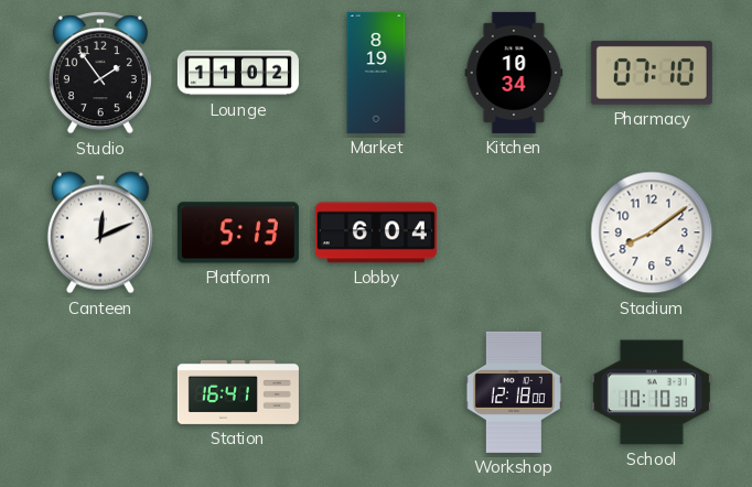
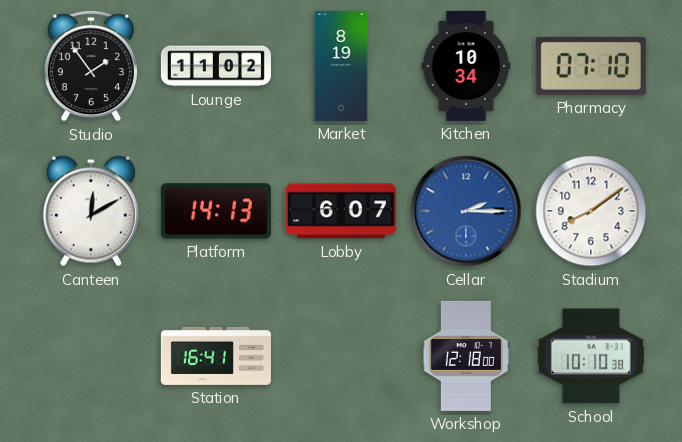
Canteen: 12:11 -> 12:10 (91, 211)
Platform: 5:13 -> 14:13 (216, 211)
Lobby: 6:04 -> 6:07 (341, 211)
Cellar: none -> 2:15 (466, 211)
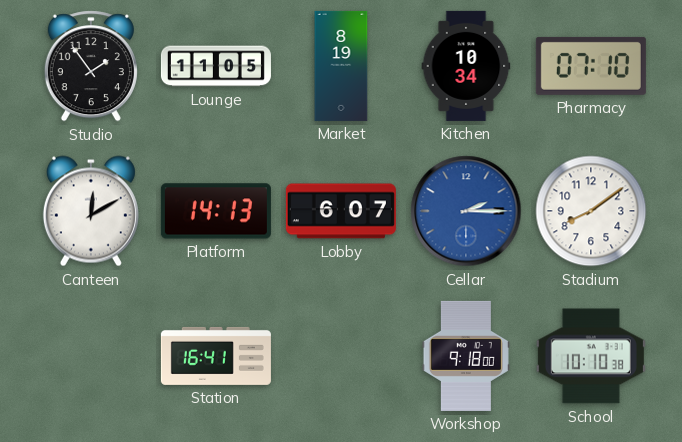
Lounge: 11:02 -> 11:05 (216, 66)
Workshop: 12:18 -> 9:18 (466, 356)
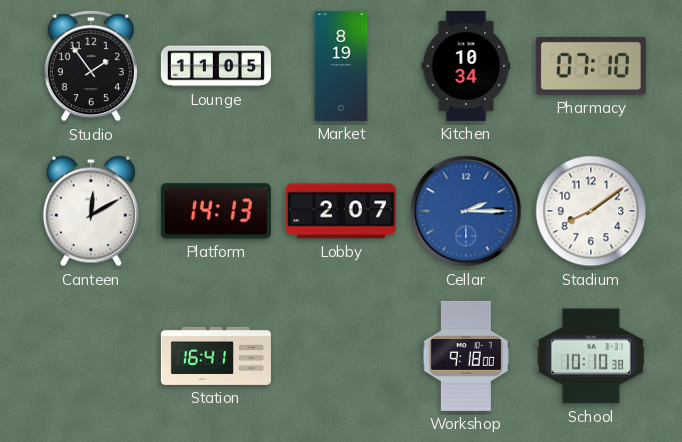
Lobby: 6:07 -> 2:07 (341, 211)
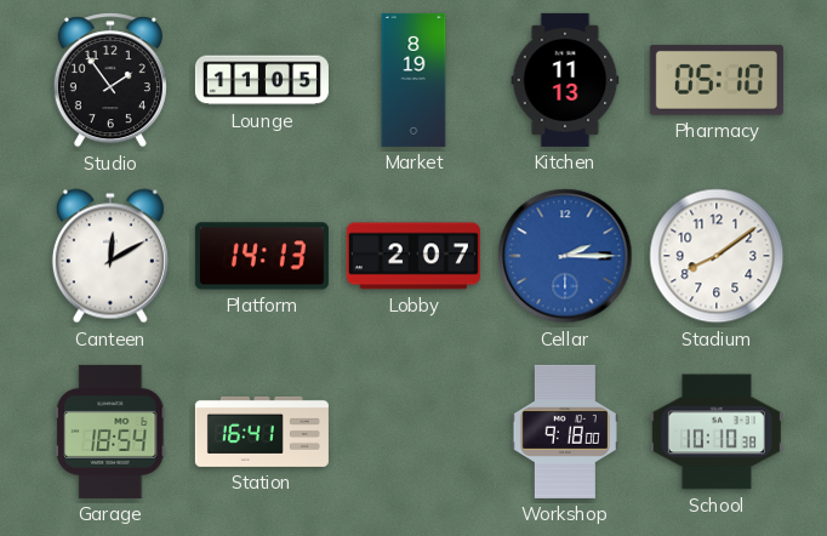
Kitchen: 10:34 -> 11:13 (565, 80)
Pharmacy: 07:10 -> 05:10 (717, 80)
Garage: none -> 18:54 (112, 432)
